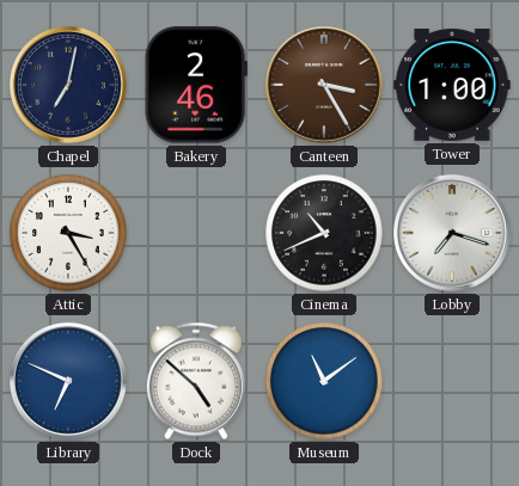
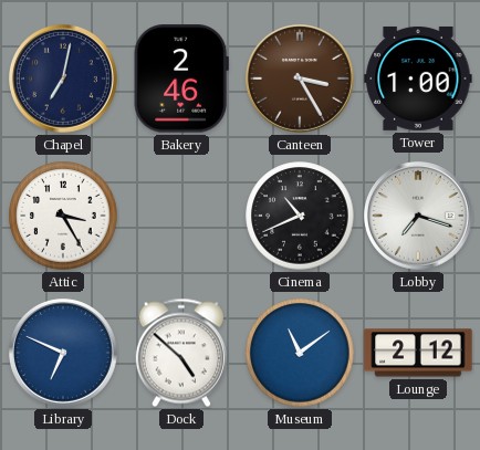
Lounge: none -> 2:12 (418, 353)
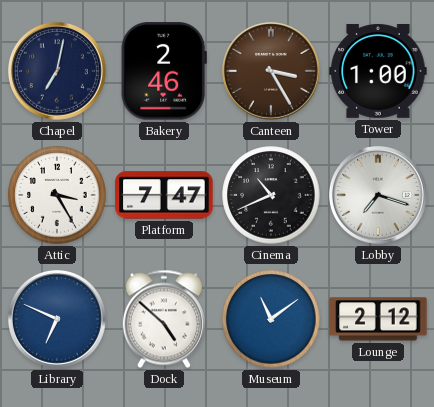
Platform: none -> 7:47 (164, 195)
